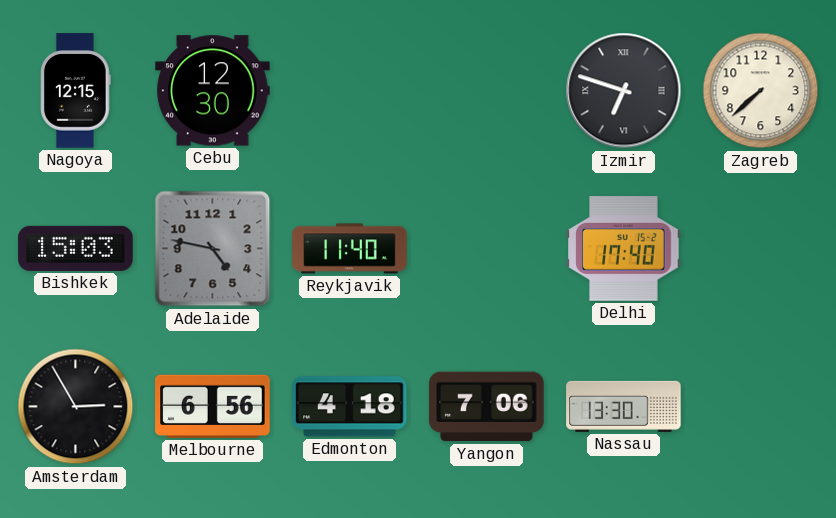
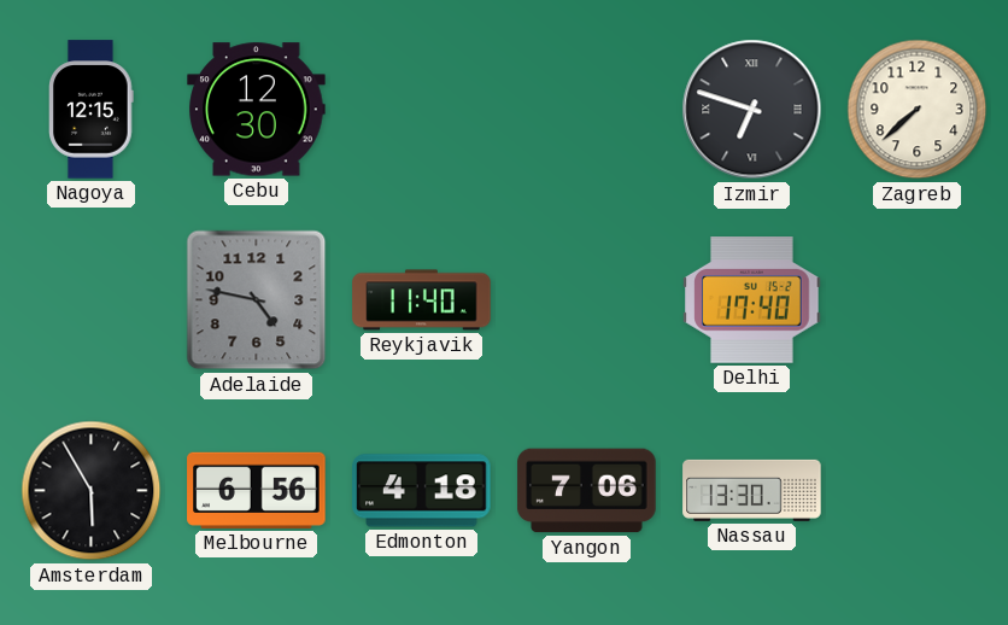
Bishkek: 15:03 -> none (76, 248)
Amsterdam: 2:55 -> 5:55 (92, 491)
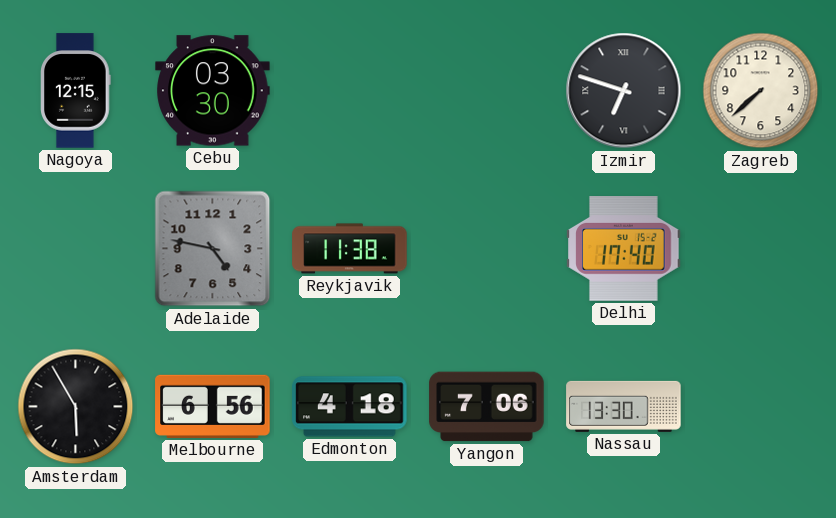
Cebu: 12:30 -> 03:30 (213, 91)
Reykjavik: 11:40 -> 11:38 (350, 249)
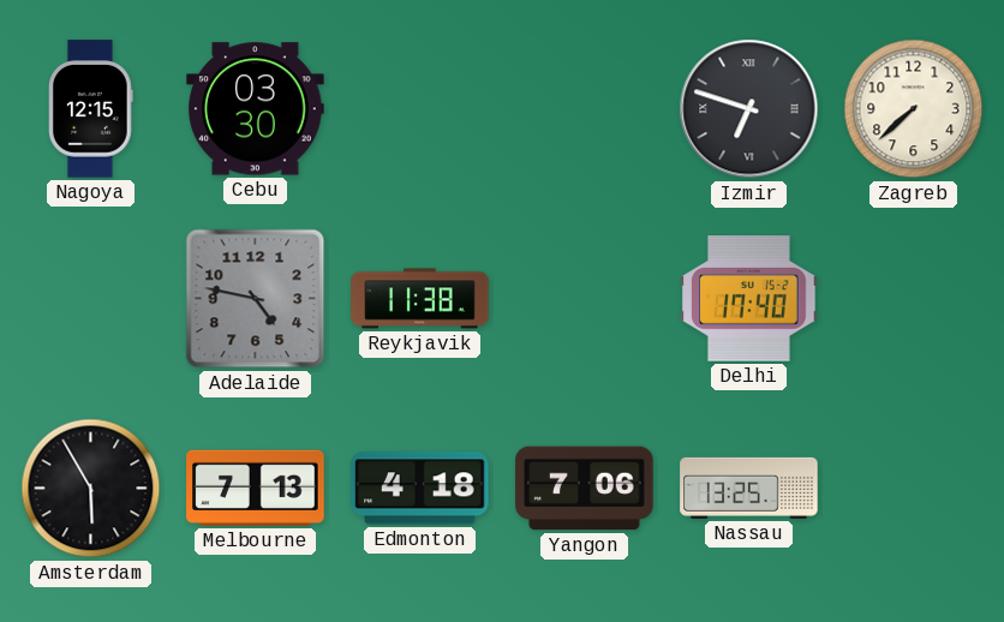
Melbourne: 6:56 -> 7:13 (256, 488)
Nassau: 13:30 -> 13:25 (749, 488)
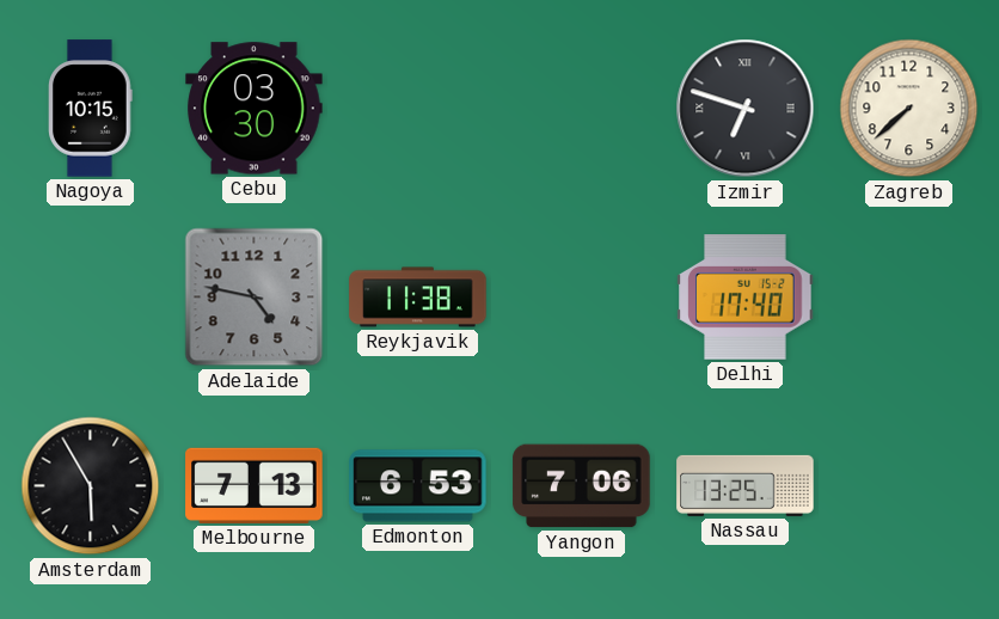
Nagoya: 12:15 -> 10:15 (91, 109)
Edmonton: 4:18 -> 6:53 (418, 486)
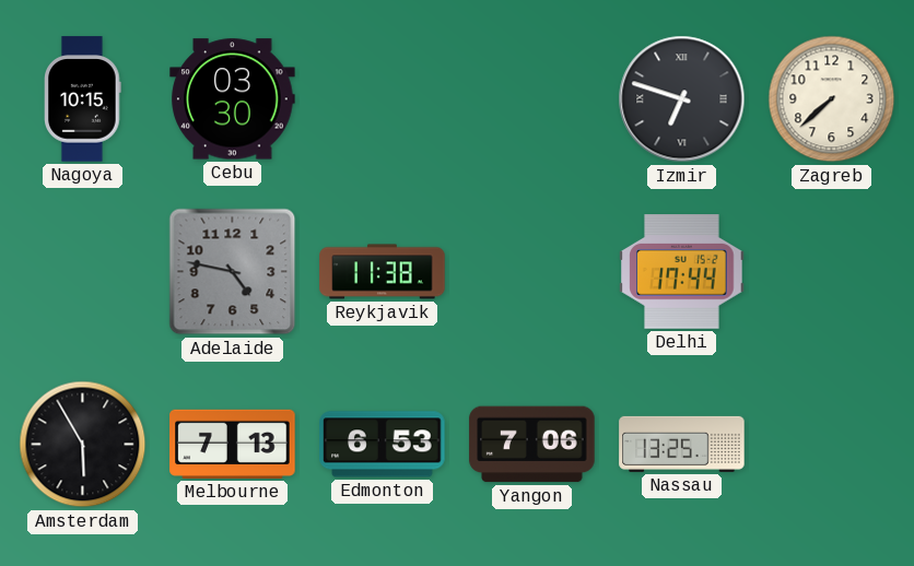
Delhi: 17:40 -> 17:44 (682, 272)
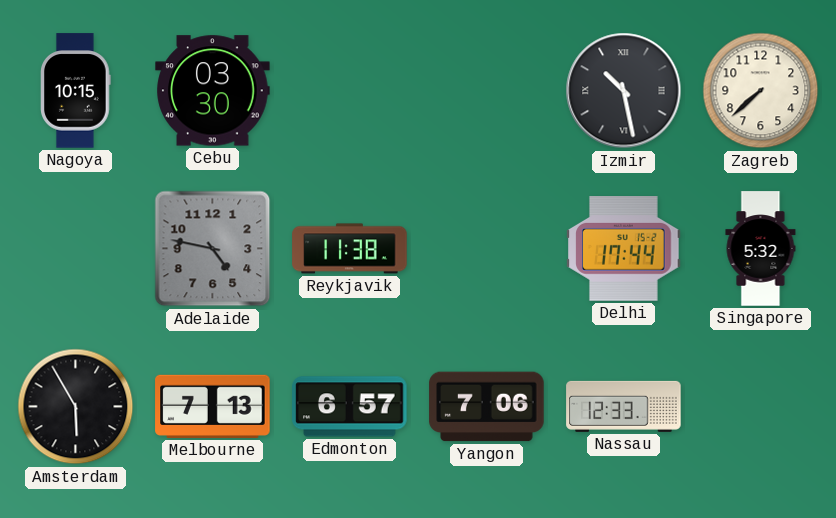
Izmir: 6:48 -> 10:28 (624, 91)
Singapore: none -> 5:32 (761, 249)
Edmonton: 6:53 -> 6:57 (350, 407)
Nassau: 13:25 -> 12:33 (624, 406)
